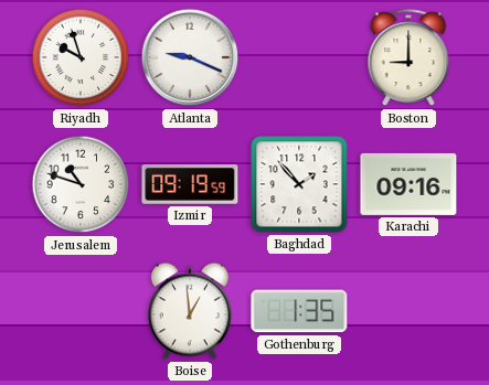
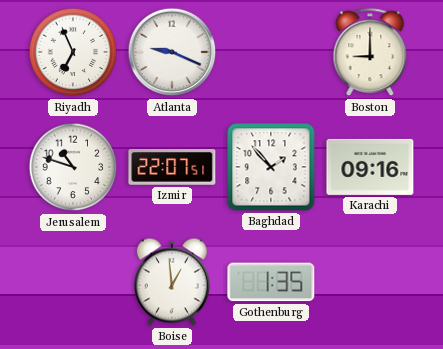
Riyadh: 9:57 -> 6:56 (73, 52)
Izmir: 09:19 -> 22:07 (172, 168)
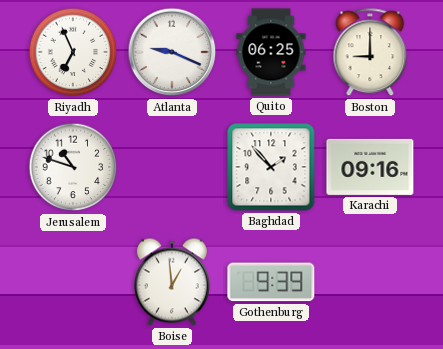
Quito: none -> 06:25 (271, 52)
Izmir: 22:07 -> none (172, 168)
Gothenburg: 1:35 -> 9:39 (271, 282)
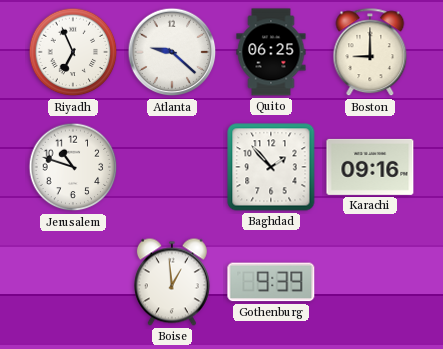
Atlanta: 9:19 -> 9:22 (172, 52)
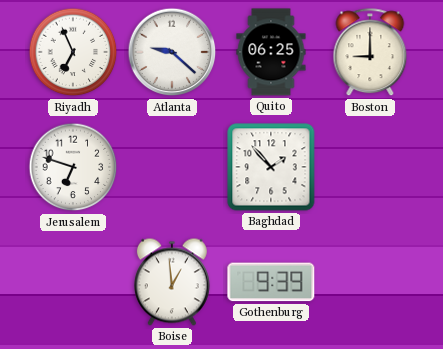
Jerusalem: 10:48 -> 6:48 (73, 167)
Karachi: 09:16 -> none (370, 167)
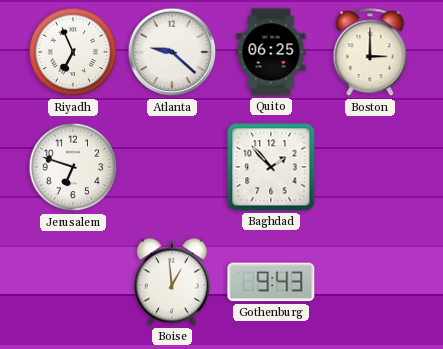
Boston: 9:00 -> 3:00 (370, 53)
Gothenburg: 9:39 -> 9:43 (271, 282)
